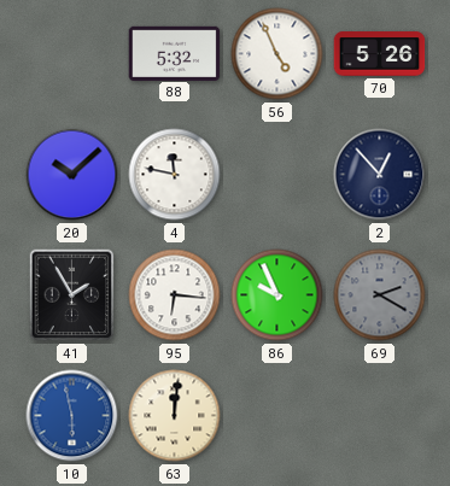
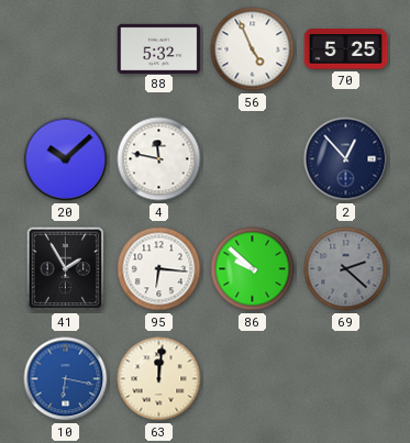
70: 5:26 -> 5:25 (346, 49)
86: 9:56 -> 9:52 (253, 269)
69: 2:20 -> 2:22 (346, 269)
10: 5:58 -> 6:17 (66, 379)
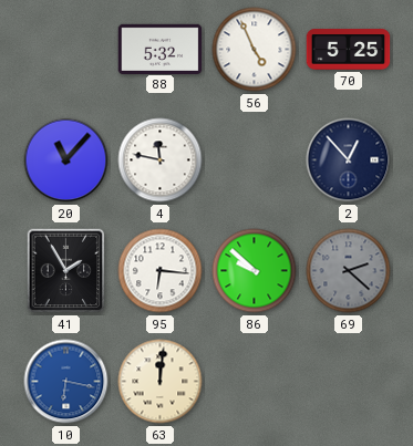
20: 10:08 -> 11:07 (66, 160)
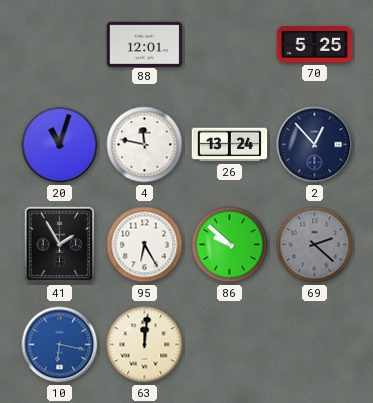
88: 5:32 -> 12:01 (145, 44)
56: 4:56 -> none (255, 50)
20: 11:07 -> 11:03 (60, 145)
26: none -> 13:24 (230, 145)
95: 6:16 -> 6:25 (145, 245)
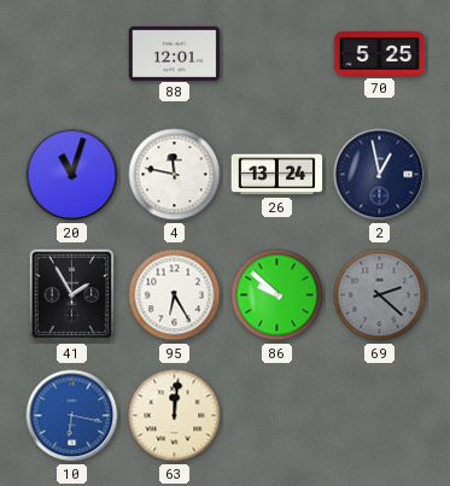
2: 12:53 -> 12:58 (380, 175)
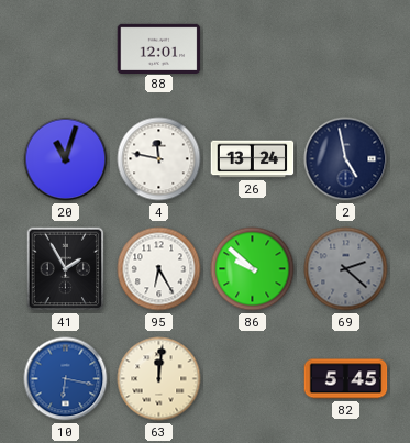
70: 5:25 -> none (380, 54)
2: 12:58 -> 4:58 (346, 159)
82: none -> 5:45 (346, 379)
